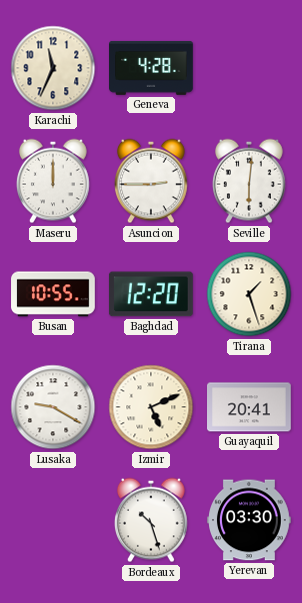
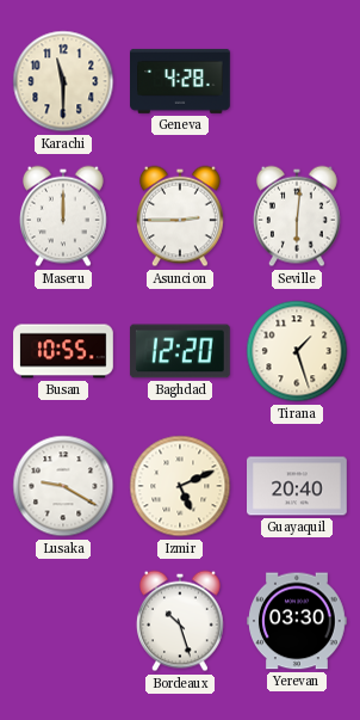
Karachi: 11:34 -> 11:30 (63, 81)
Guayaquil: 20:41 -> 20:40 (298, 486)
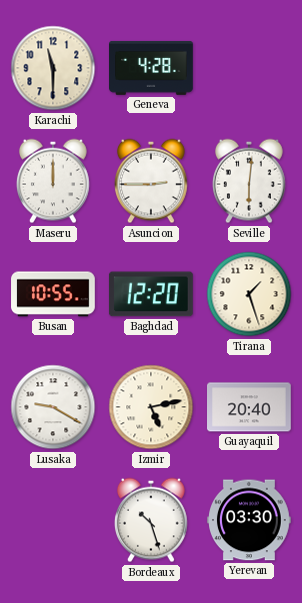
Izmir: 5:11 -> 5:13 (151, 407)
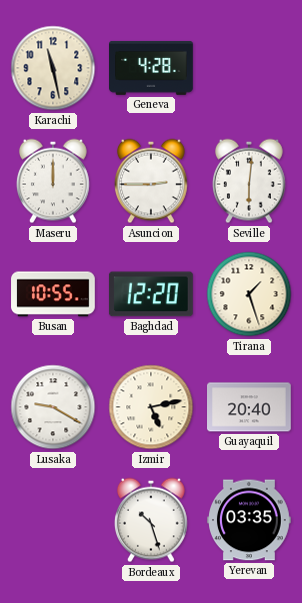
Karachi: 11:30 -> 11:28 (53, 68)
Yerevan: 03:30 -> 03:35 (250, 520)
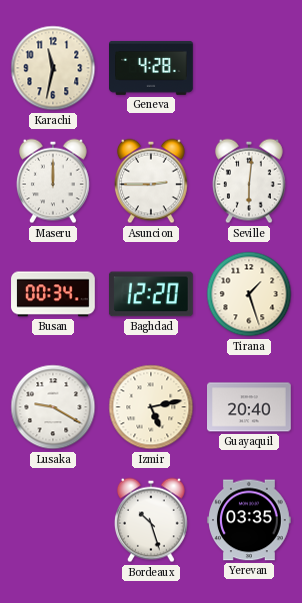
Karachi: 11:28 -> 11:32 (53, 68)
Busan: 10:55 -> 00:34 (53, 294)
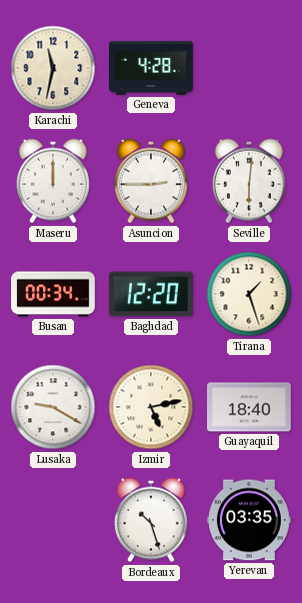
Guayaquil: 20:40 -> 18:40 (250, 407)
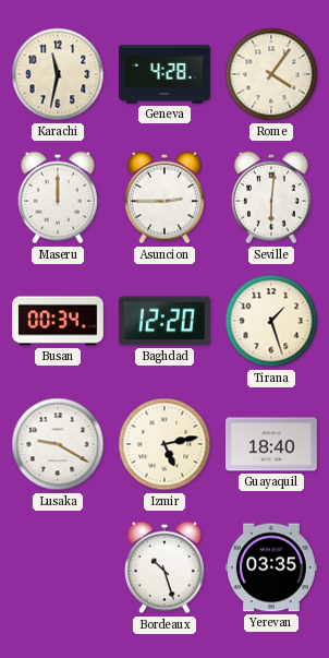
Rome: none -> 4:06 (271, 74)
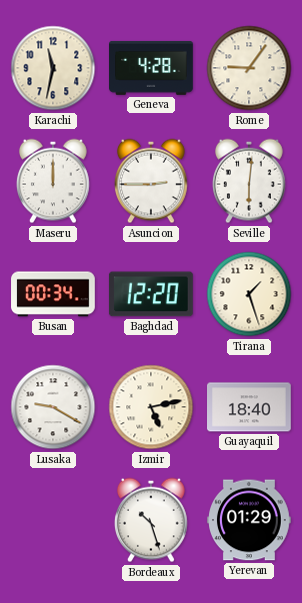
Rome: 4:06 -> 9:06 (249, 68)
Yerevan: 03:35 -> 01:29 (250, 520)
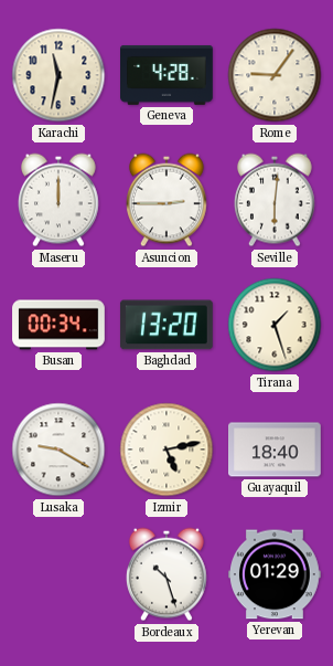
Baghdad: 12:20 -> 13:20 (166, 325)
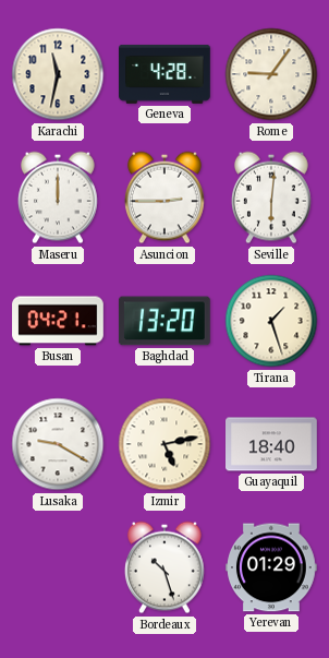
Busan: 00:34 -> 04:21 (58, 321)
